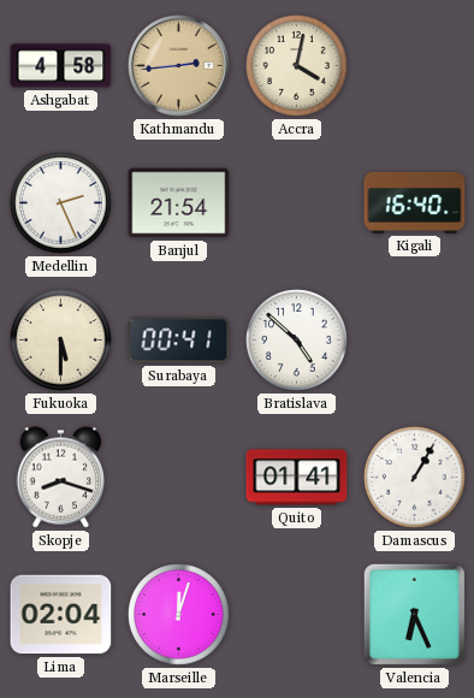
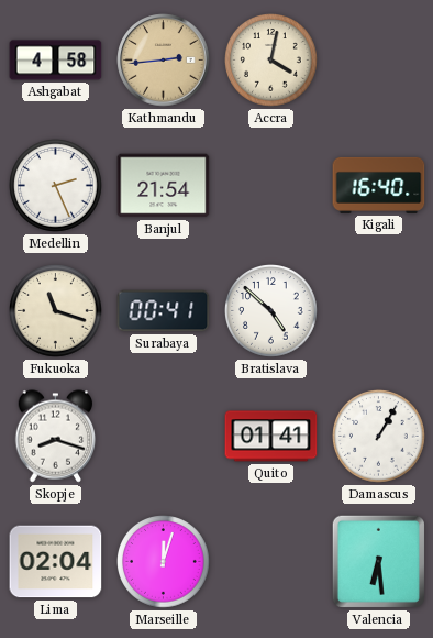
Fukuoka: 5:30 -> 11:18 (56, 311)
Valencia: 6:26 -> 6:29 (378, 561)
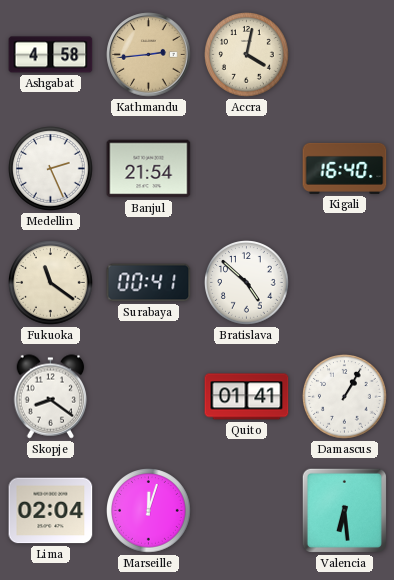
Fukuoka: 11:18 -> 11:21 (51, 283)
Skopje: 8:18 -> 8:21 (51, 397)
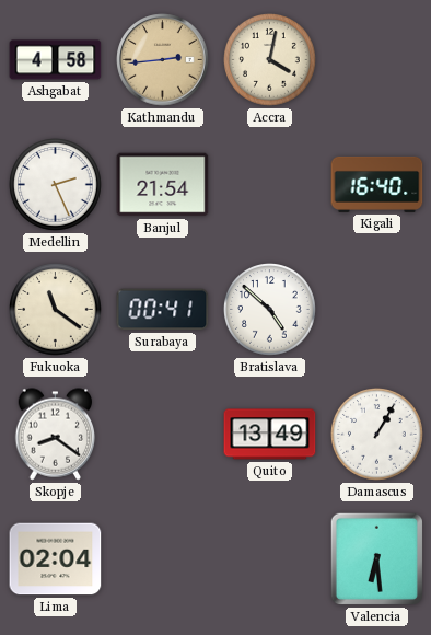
Quito: 01:41 -> 13:49 (270, 435)
Marseille: 12:03 -> none (149, 511)
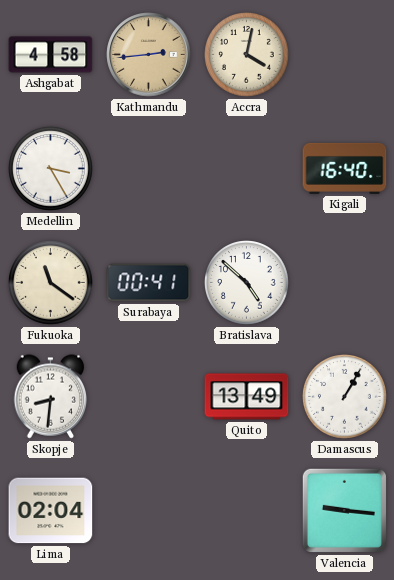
Medellin: 2:26 -> 3:25 (51, 169)
Banjul: 21:54 -> none (163, 185)
Skopje: 8:21 -> 8:31 (51, 397)
Valencia: 6:29 -> 9:16 (344, 510)
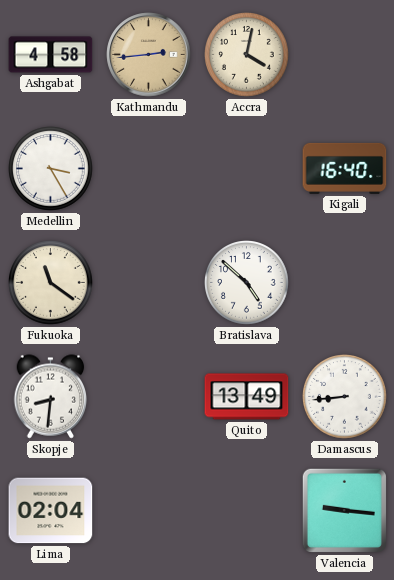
Surabaya: 00:41 -> none (149, 283)
Damascus: 1:05 -> 8:44 (345, 397)
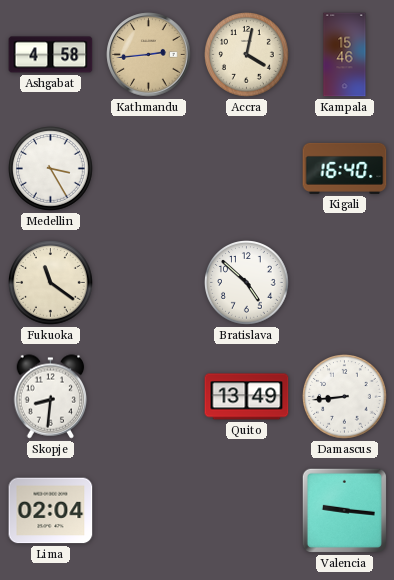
Kampala: none -> 15:46 (345, 55)
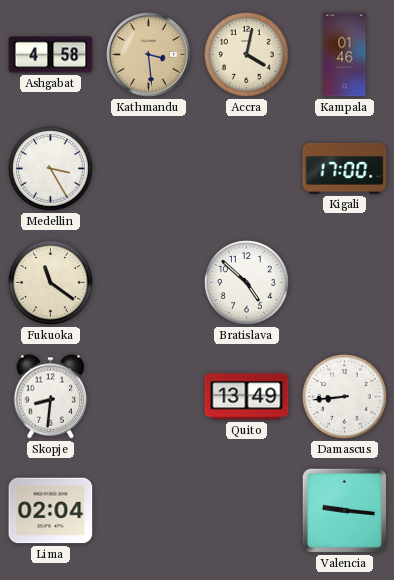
Kathmandu: 2:44 -> 3:29 (149, 55)
Kampala: 15:46 -> 01:46 (345, 55)
Kigali: 16:40 -> 17:00 (345, 168)
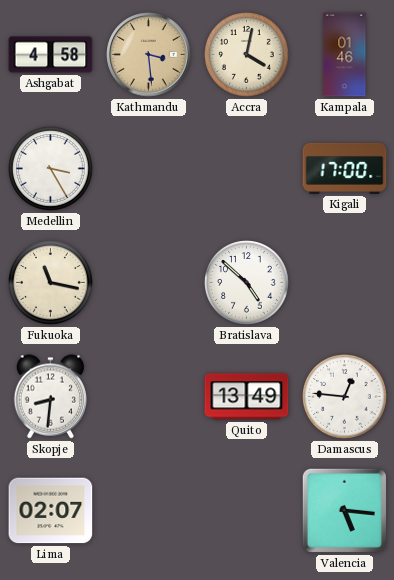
Fukuoka: 11:21 -> 11:17 (51, 283)
Damascus: 8:44 -> 12:46 (345, 397)
Lima: 02:04 -> 02:07 (51, 511)
Valencia: 9:16 -> 5:16 (344, 510)
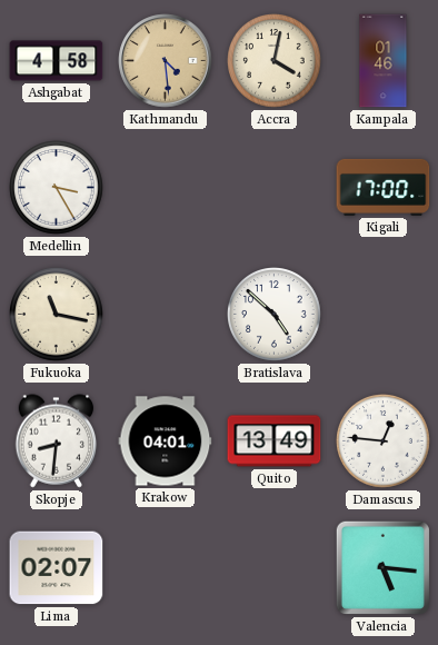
Kathmandu: 3:29 -> 4:29 (166, 61)
Krakow: none -> 04:01 (166, 441)
